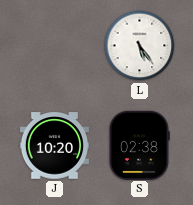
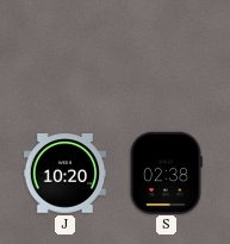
L: 5:24 -> none (140, 46)
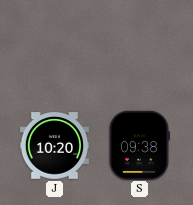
S: 02:38 -> 09:38 (140, 145)
